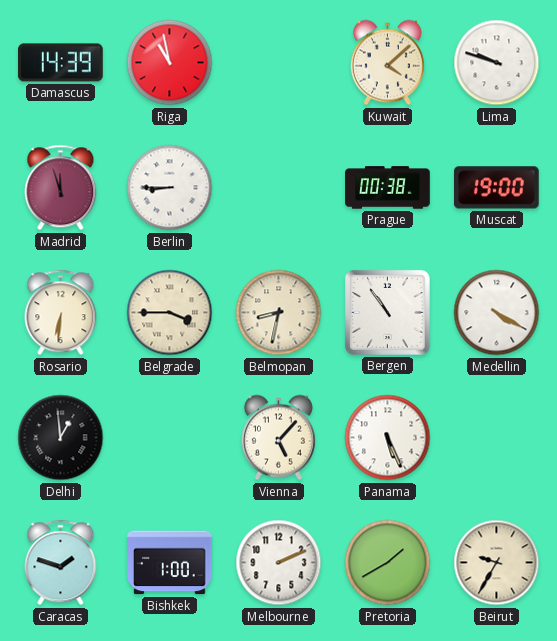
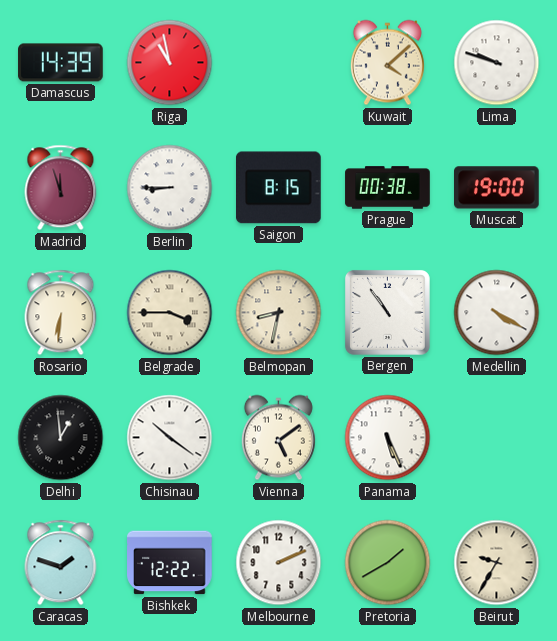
Saigon: none -> 8:15 (279, 188)
Chisinau: none -> 10:21 (170, 438)
Vienna: 5:07 -> 5:09 (278, 438)
Bishkek: 1:00 -> 12:22 (170, 563)
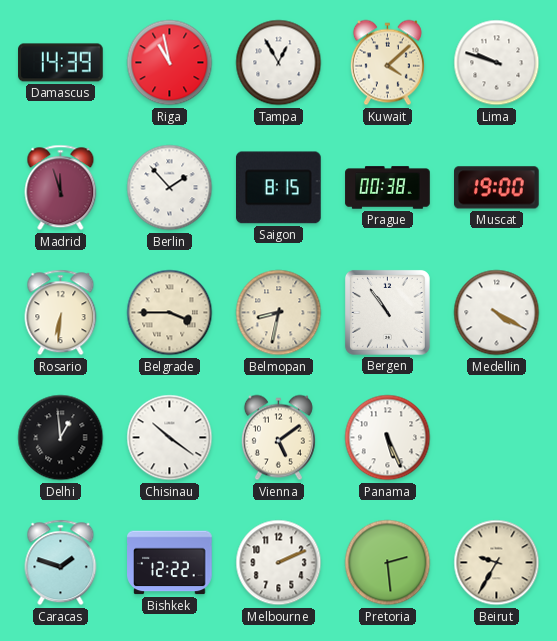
Tampa: none -> 12:55 (279, 63)
Berlin: 8:45 -> 1:53 (170, 188)
Pretoria: 1:40 -> 2:29 (388, 563)
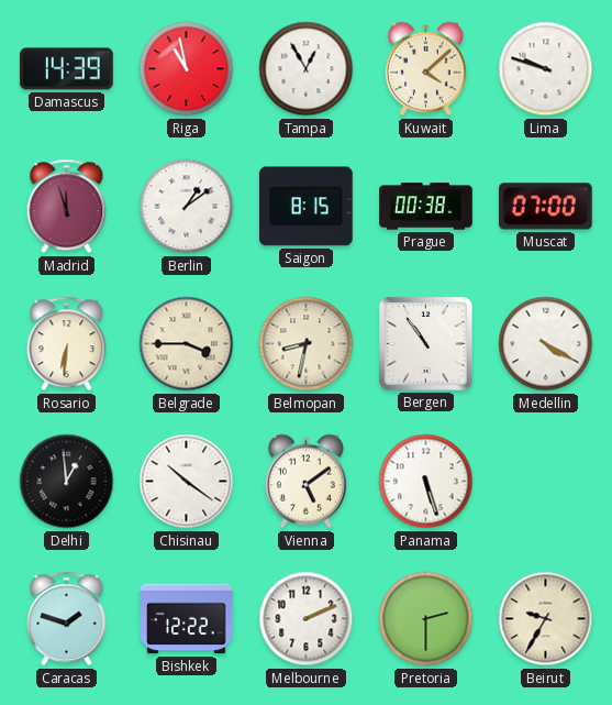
Berlin: 1:53 -> 1:09 (187, 207)
Muscat: 19:00 -> 07:00 (546, 207)
Panama: 5:26 -> 5:27 (426, 482)
Pretoria: 2:29 -> 2:30 (426, 619)
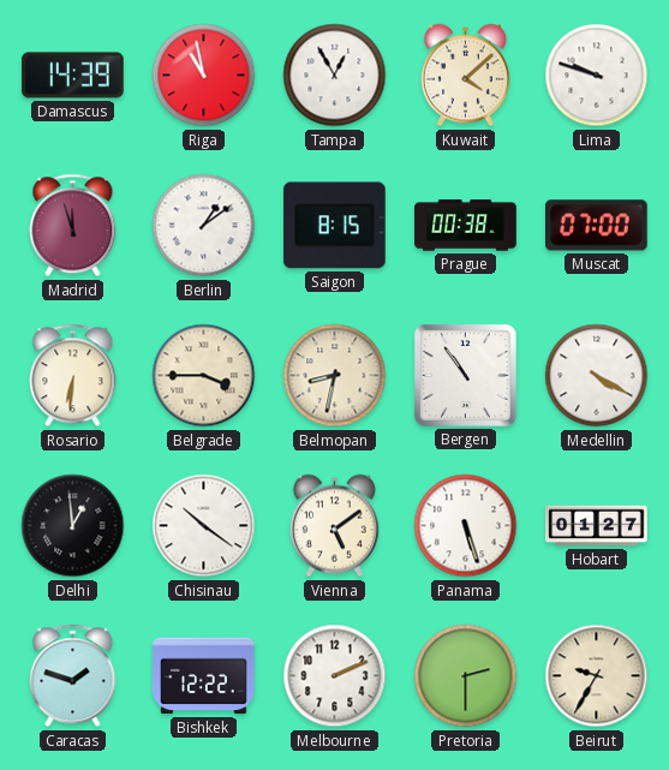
Hobart: none -> 01:27 (597, 526)
